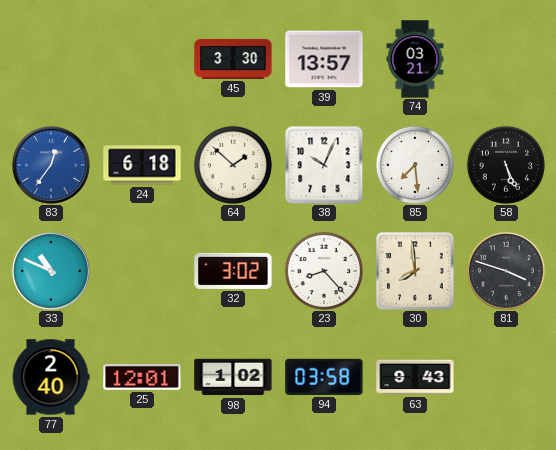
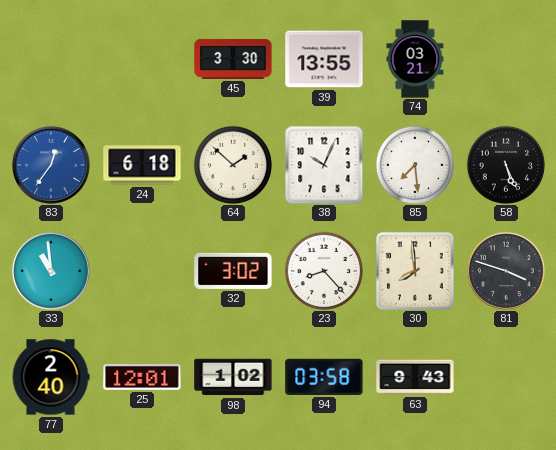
39: 13:57 -> 13:55 (324, 59)
33: 10:49 -> 10:59 (51, 271)
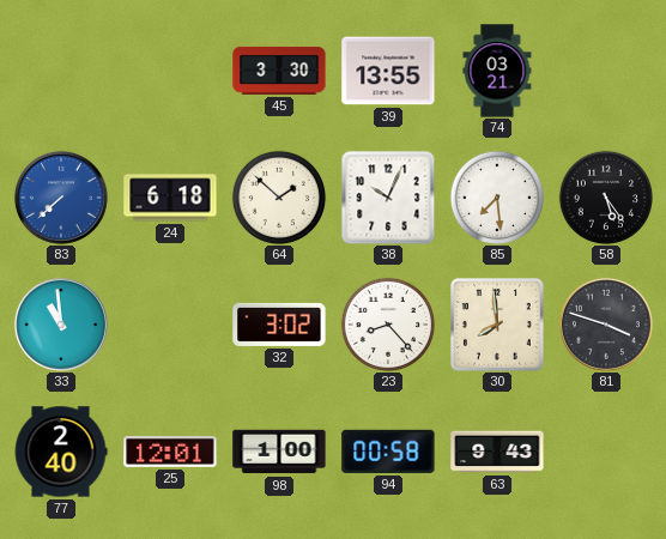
83: 12:36 -> 7:38 (61, 198)
58: 5:26 -> 5:24 (605, 196)
98: 1:02 -> 1:00 (279, 452)
94: 03:58 -> 00:58 (388, 452)
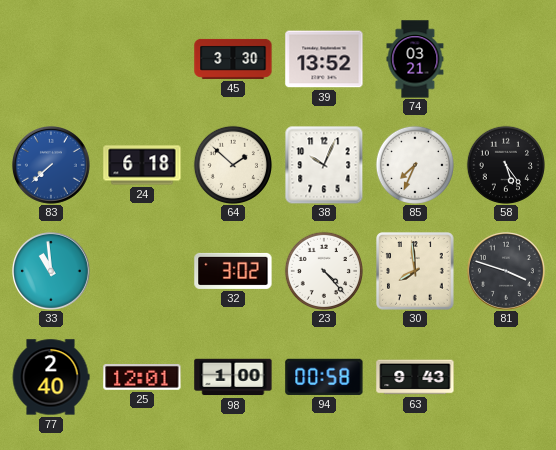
39: 13:55 -> 13:52 (324, 59)
85: 7:29 -> 7:34 (414, 164)
23: 8:23 -> 4:23 (323, 270)
